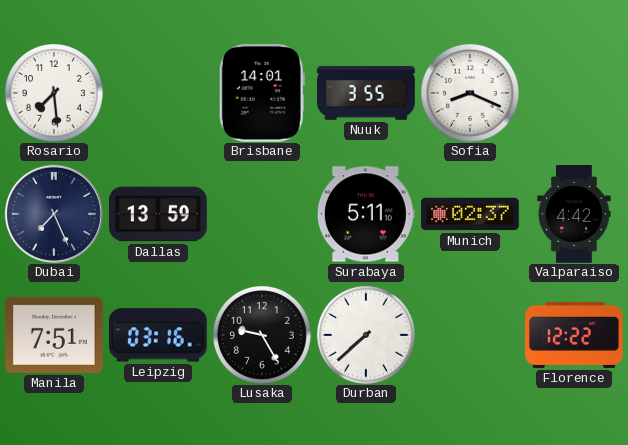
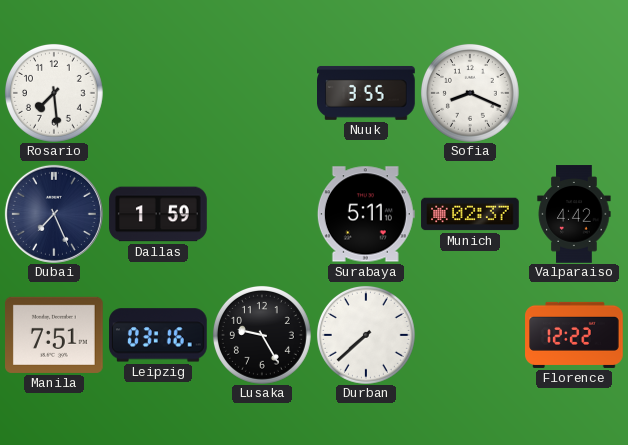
Brisbane: 14:01 -> none (262, 94)
Dallas: 13:59 -> 1:59 (158, 214)
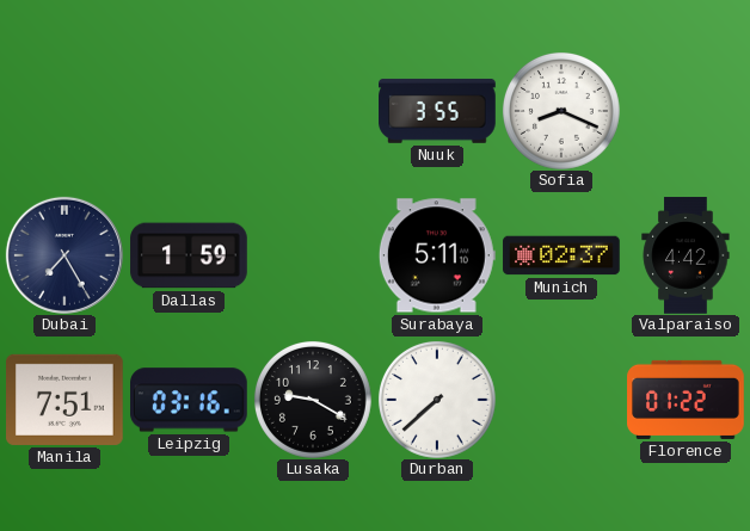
Rosario: 7:29 -> none (54, 93)
Dubai: 7:26 -> 7:25 (64, 255)
Lusaka: 9:25 -> 9:20 (313, 400)
Florence: 12:22 -> 01:22 (686, 400)
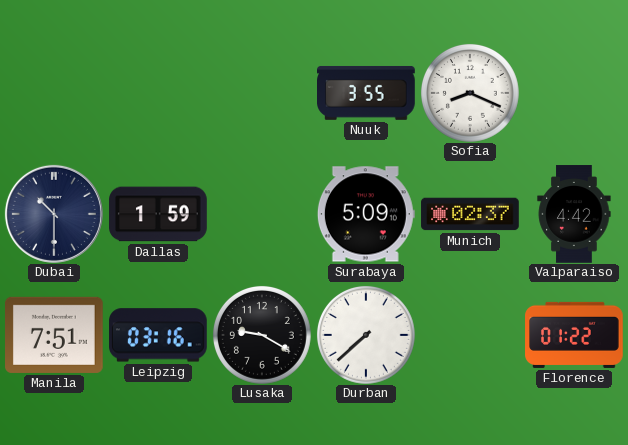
Dubai: 7:25 -> 10:30 (54, 214)
Surabaya: 5:11 -> 5:09 (366, 214)
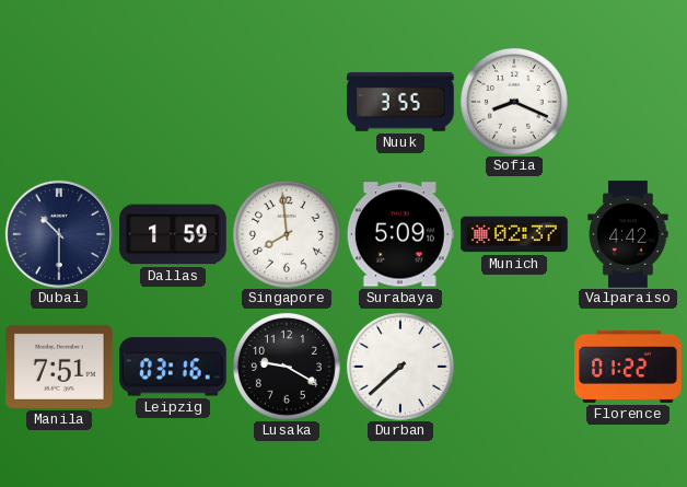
Singapore: none -> 7:59 (287, 234)
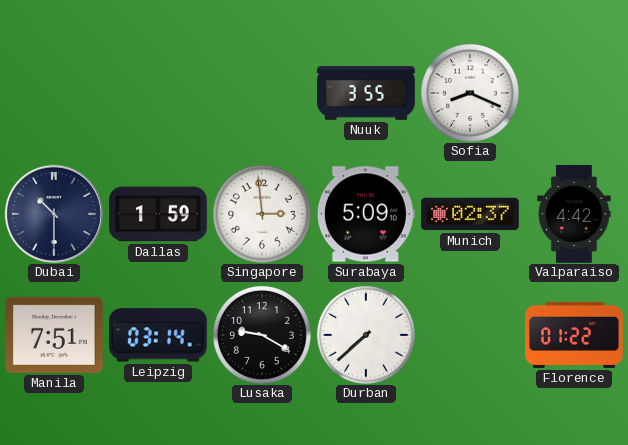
Singapore: 7:59 -> 2:59 (262, 214)
Leipzig: 03:16 -> 03:14 (159, 335)
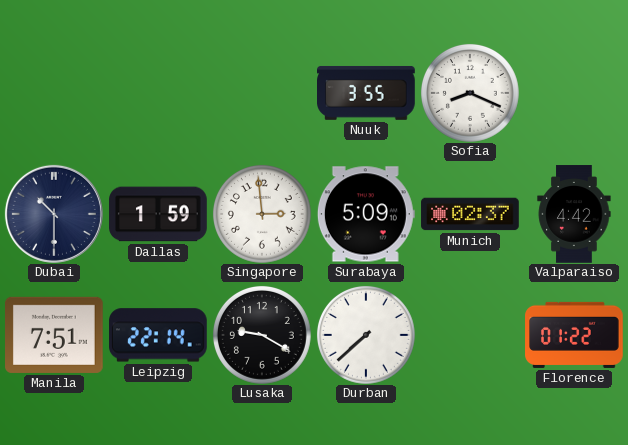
Leipzig: 03:14 -> 22:14 (159, 335)
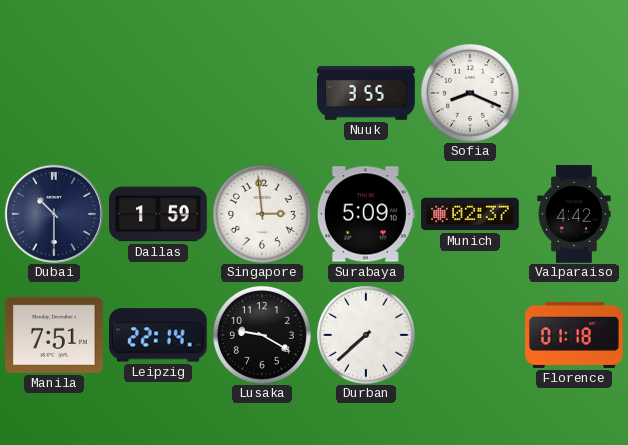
Florence: 01:22 -> 01:18 (574, 335)
